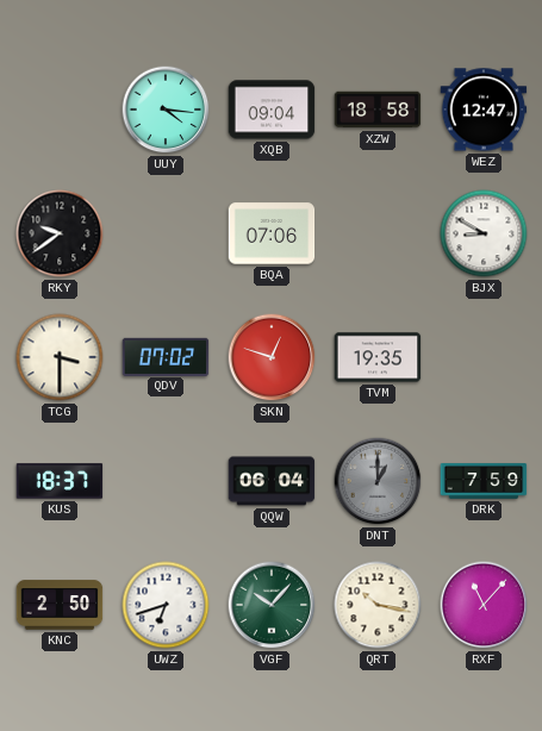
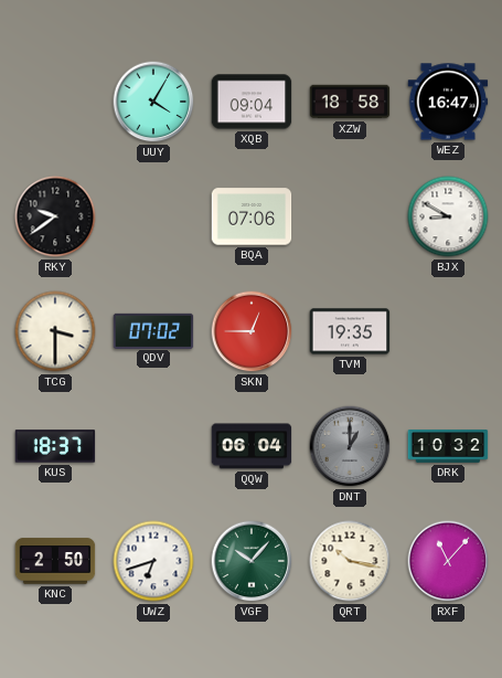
UUY: 4:16 -> 4:05 (153, 102)
WEZ: 12:47 -> 16:47 (448, 102)
SKN: 12:48 -> 12:45 (252, 331)
DRK: 7:59 -> 10:32 (448, 447)
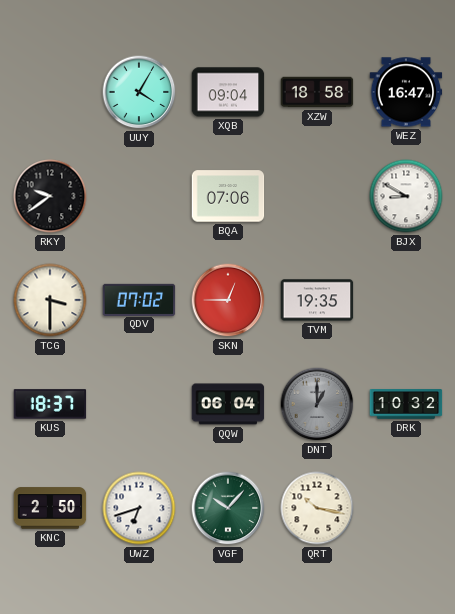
RXF: 11:07 -> none (448, 561)
